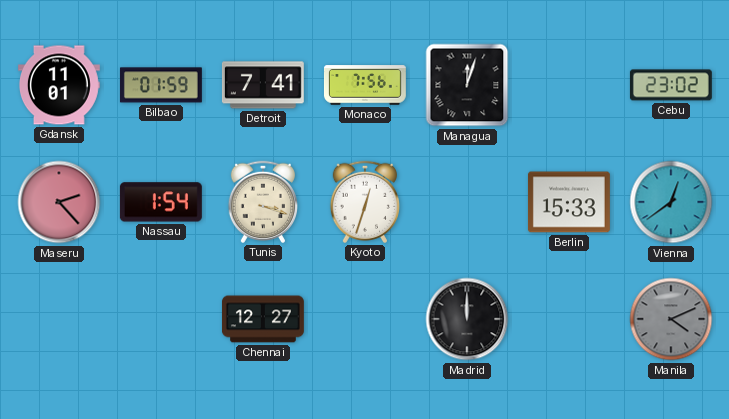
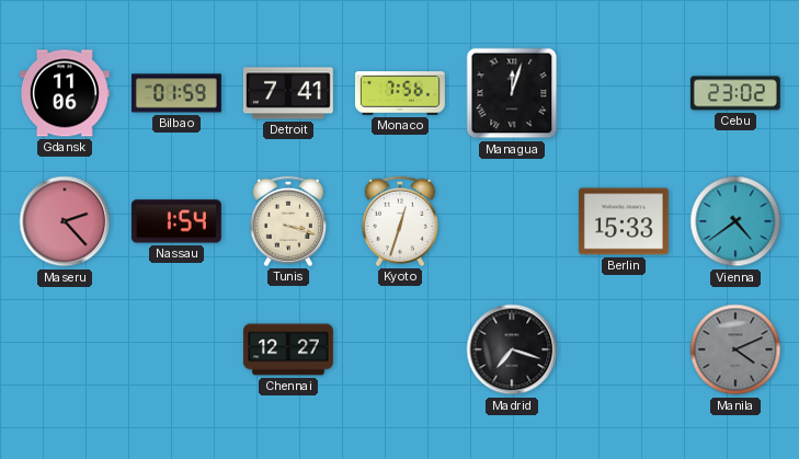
Gdansk: 11:01 -> 11:06 (65, 93)
Vienna: 12:39 -> 4:39 (735, 221)
Madrid: 12:00 -> 7:18 (512, 349)
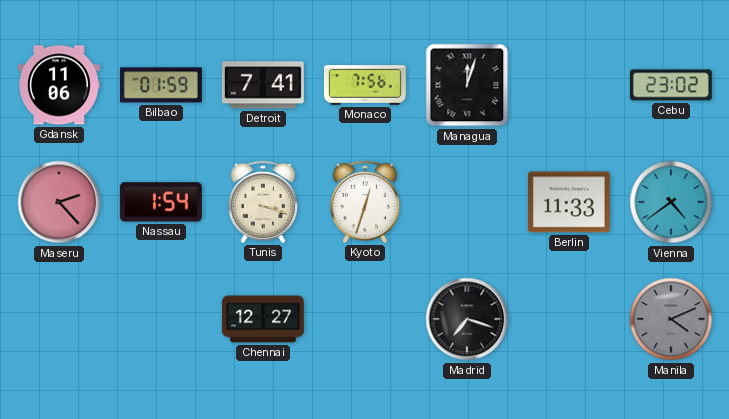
Berlin: 15:33 -> 11:33 (569, 202)
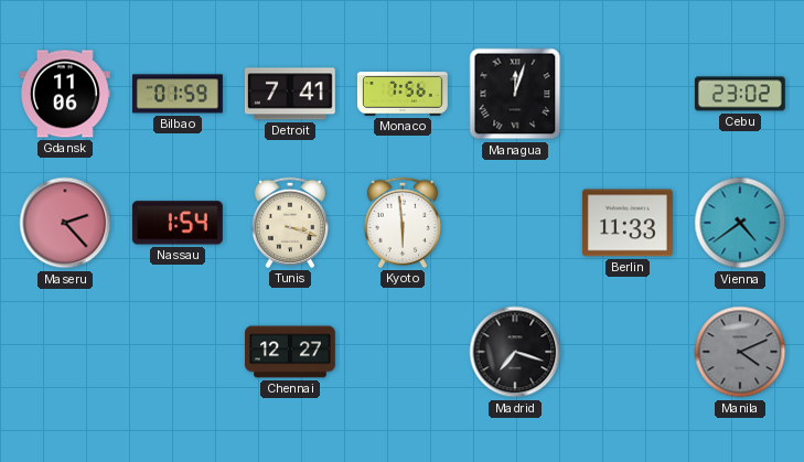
Kyoto: 12:33 -> 5:59 (401, 223)
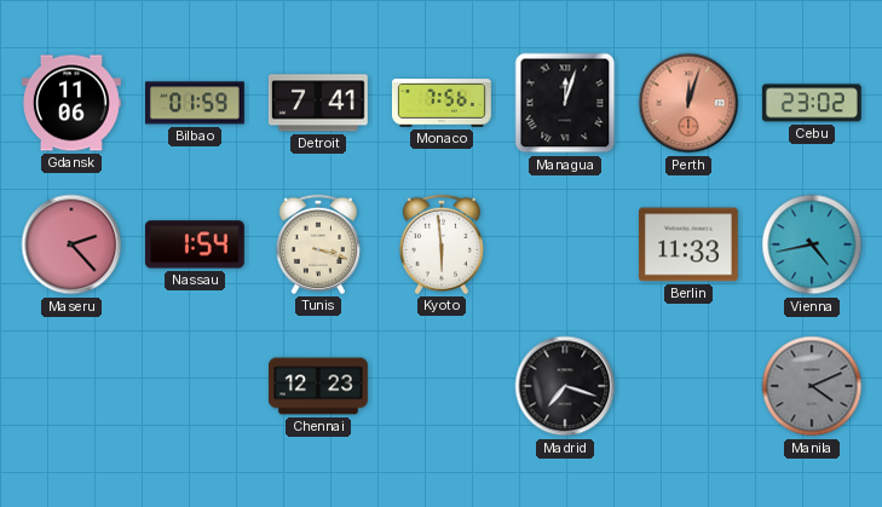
Perth: none -> 12:03 (688, 103)
Vienna: 4:39 -> 4:43 (812, 244)
Chennai: 12:27 -> 12:23 (318, 386)
